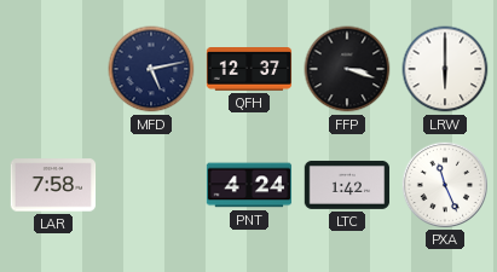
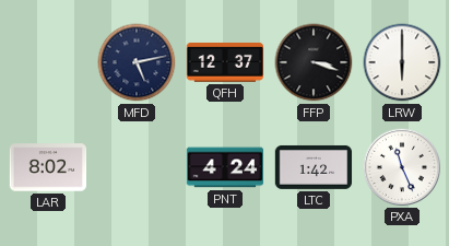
LAR: 7:58 -> 8:02 (48, 167)
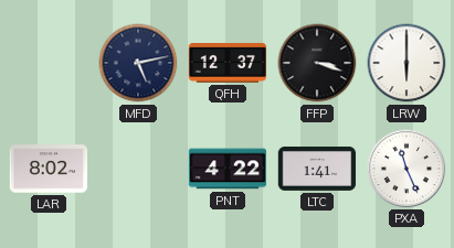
PNT: 4:24 -> 4:22 (228, 169)
LTC: 1:42 -> 1:41 (317, 169)
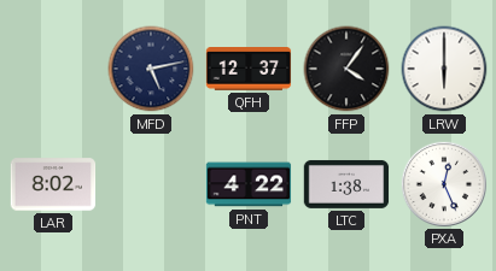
FFP: 3:18 -> 4:06 (346, 69)
LTC: 1:41 -> 1:38 (346, 184)
PXA: 11:26 -> 12:26 (443, 183)
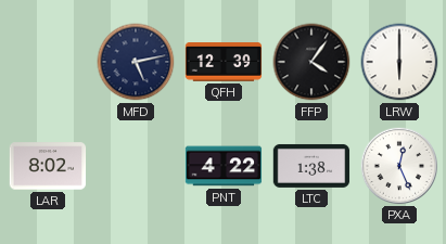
QFH: 12:37 -> 12:39 (224, 63)
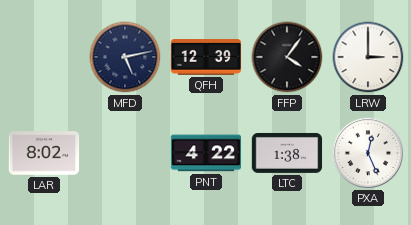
LRW: 6:00 -> 3:00 (368, 57)
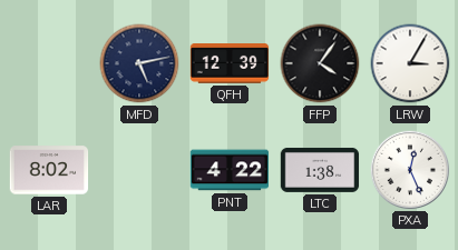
LRW: 3:00 -> 3:05 (410, 63)
